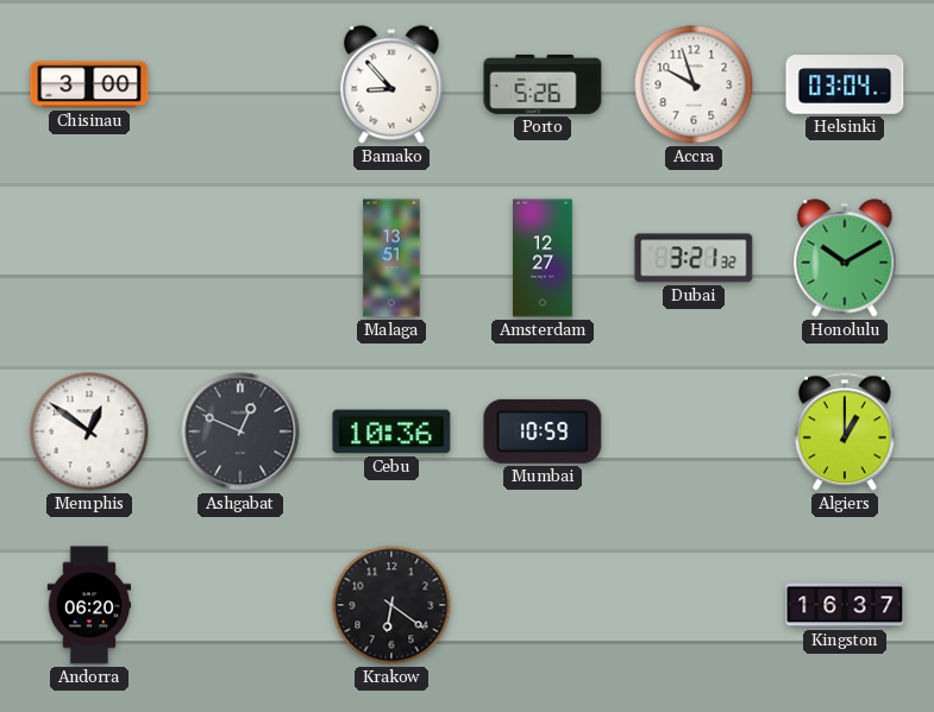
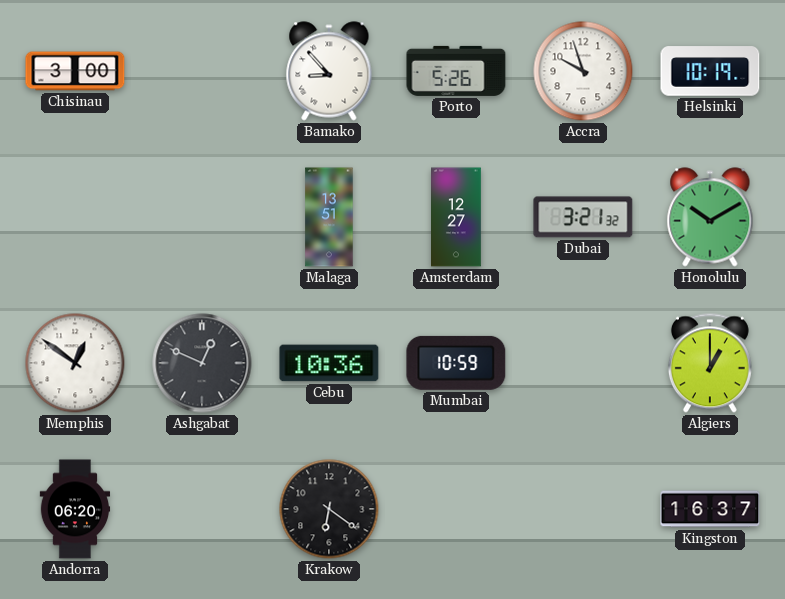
Helsinki: 03:04 -> 10:19 (710, 71)
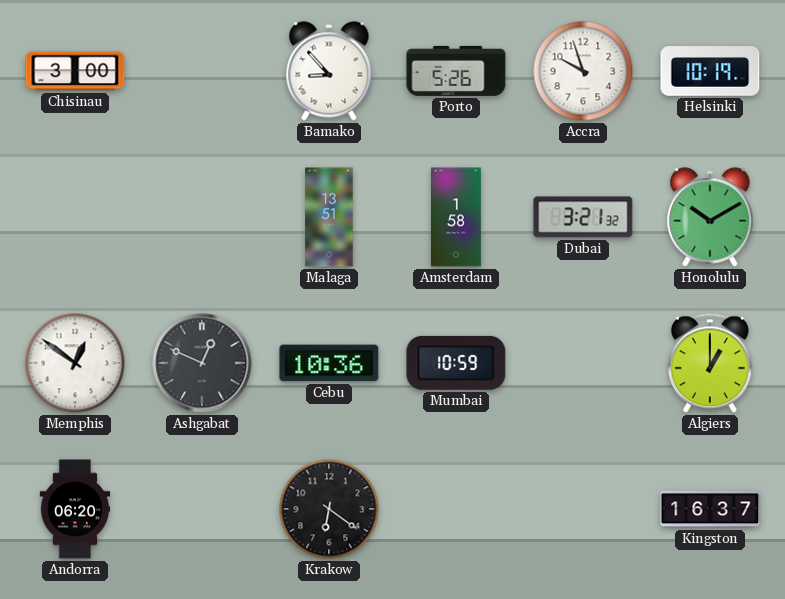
Amsterdam: 12:27 -> 1:58 (457, 217)
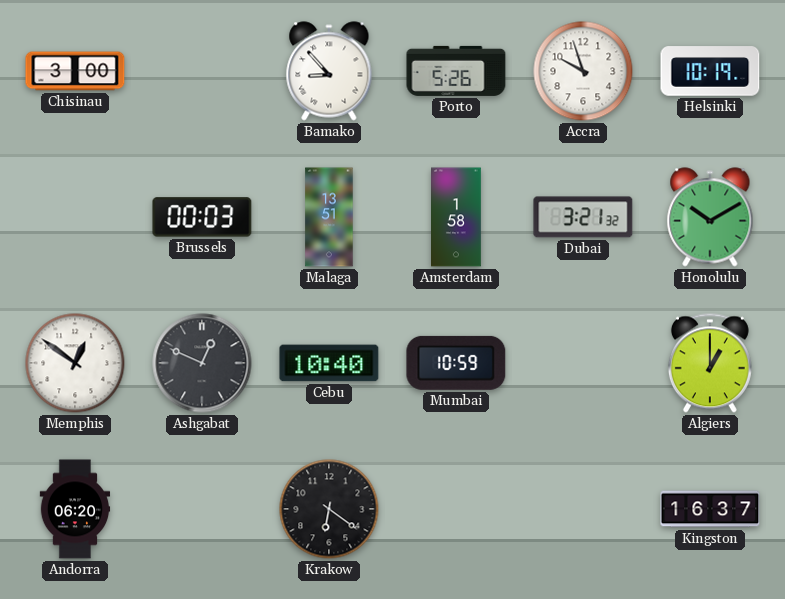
Brussels: none -> 00:03 (202, 217)
Cebu: 10:36 -> 10:40 (329, 363)
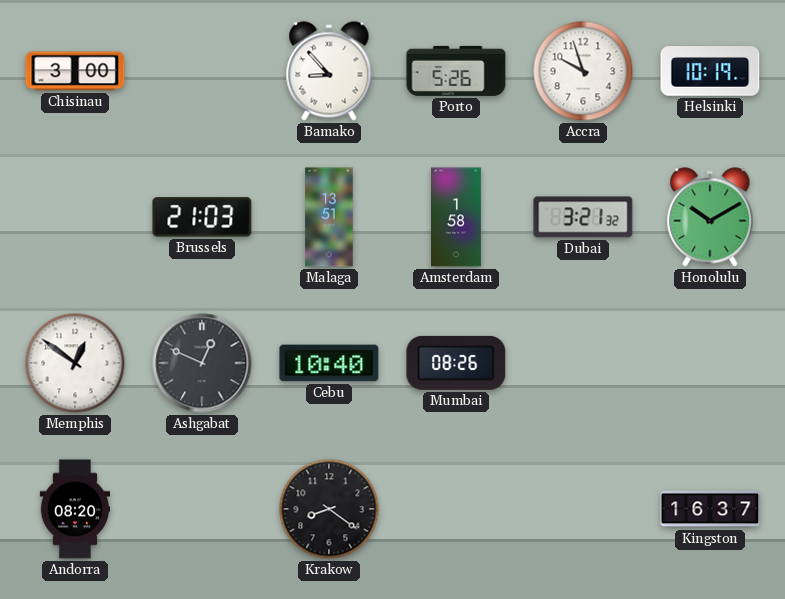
Brussels: 00:03 -> 21:03 (202, 217)
Mumbai: 10:59 -> 08:26 (456, 363)
Algiers: 1:00 -> none (710, 363)
Andorra: 06:20 -> 08:20 (75, 509)
Krakow: 6:21 -> 8:21 (329, 509)
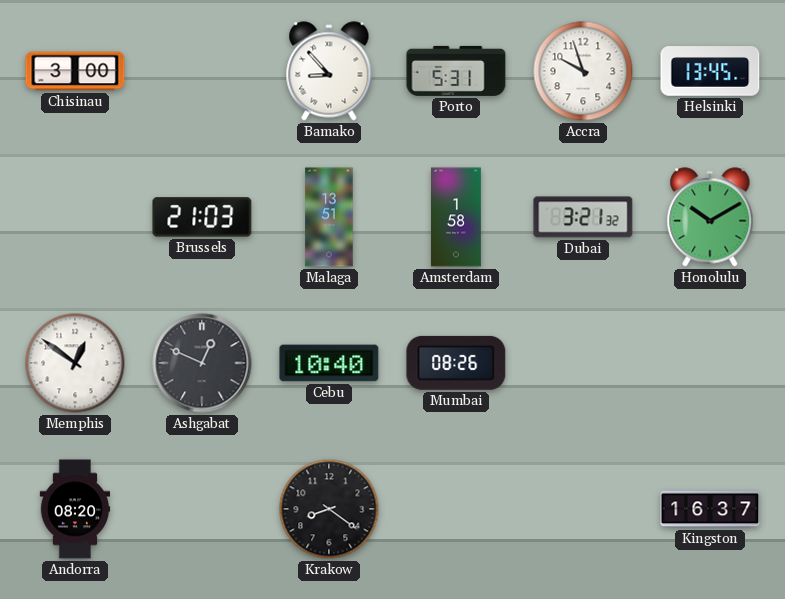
Porto: 5:26 -> 5:31 (456, 71)
Helsinki: 10:19 -> 13:45 (710, 71)
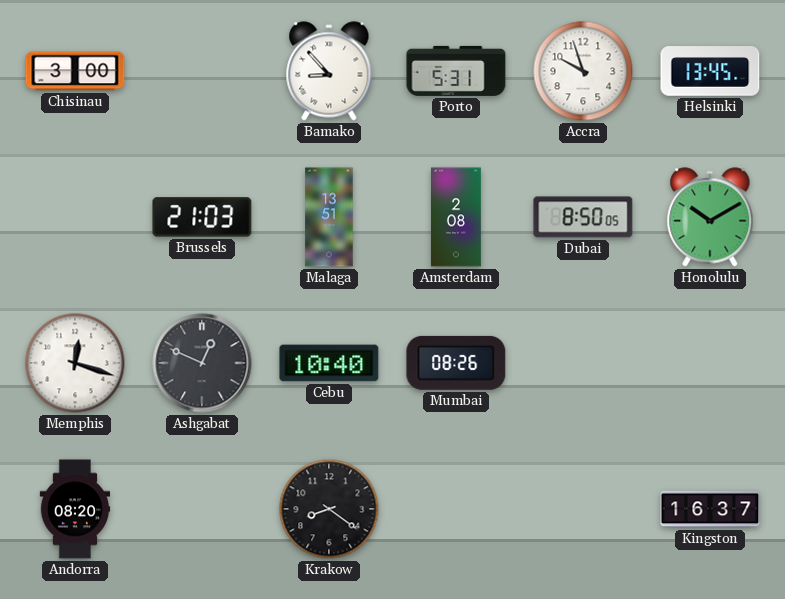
Amsterdam: 1:58 -> 2:08 (457, 217)
Dubai: 3:21 -> 8:50 (583, 217)
Memphis: 12:51 -> 12:18 (75, 363)
